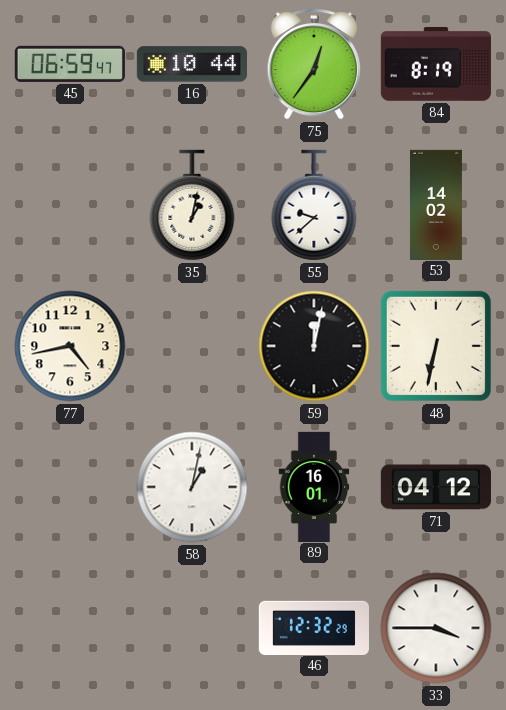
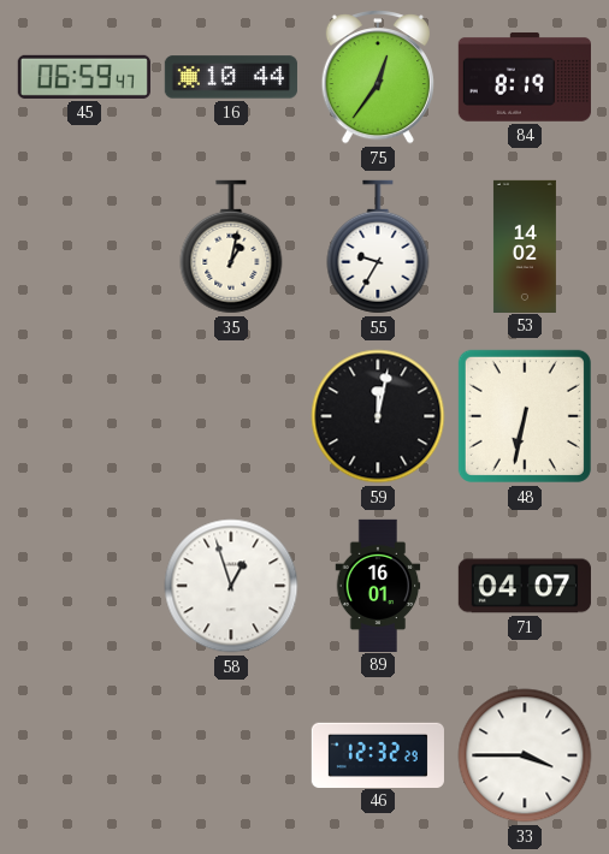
55: 9:38 -> 9:35 (378, 247)
77: 4:43 -> none (70, 346)
58: 1:02 -> 12:57 (231, 586)
71: 04:12 -> 04:07 (525, 586)
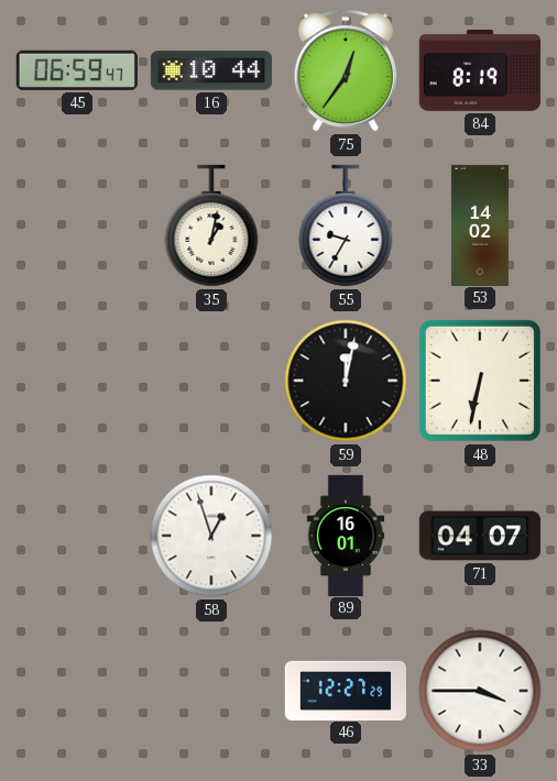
46: 12:32 -> 12:27 (346, 690)
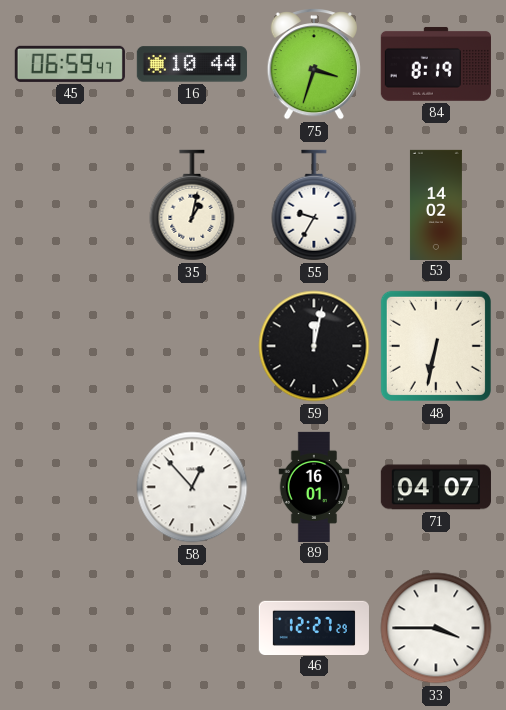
75: 12:36 -> 3:33 (314, 65)
58: 12:57 -> 12:53 (192, 487)
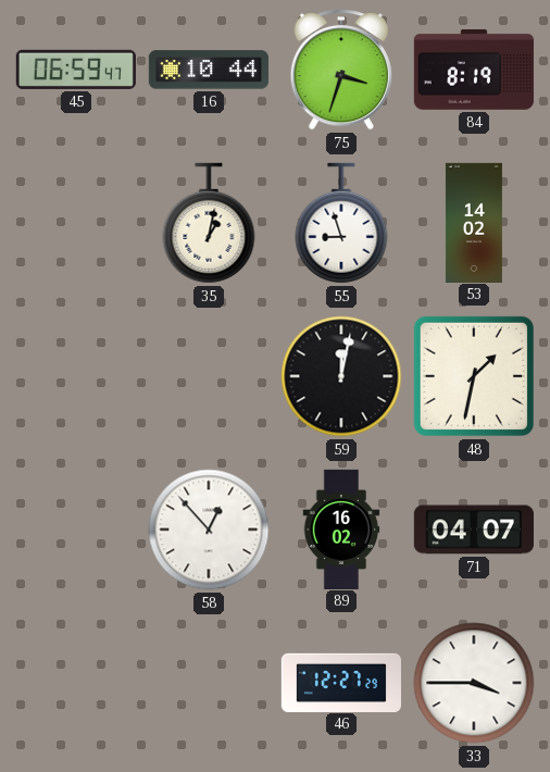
55: 9:35 -> 8:57 (341, 223)
48: 6:32 -> 1:32 (474, 376)
89: 16:01 -> 16:02 (341, 528)
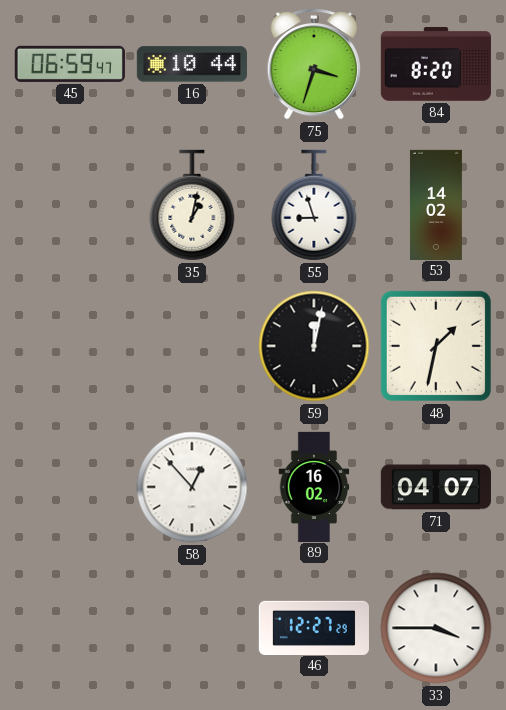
84: 8:19 -> 8:20 (436, 64)
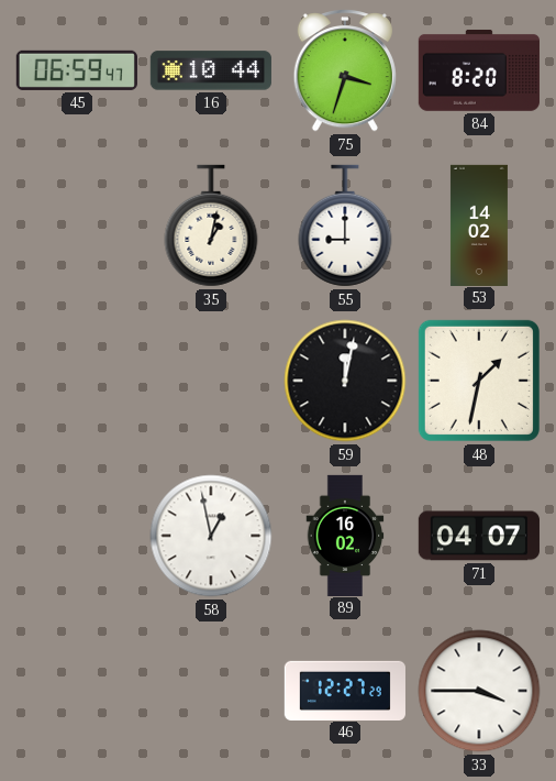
55: 8:57 -> 9:00 (345, 226)
58: 12:53 -> 12:58 (211, 536)
